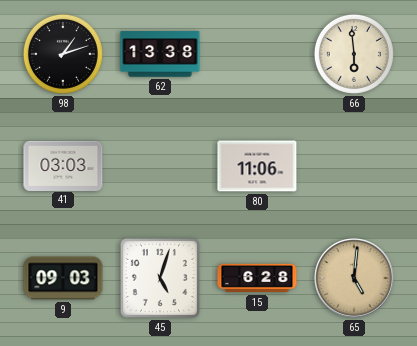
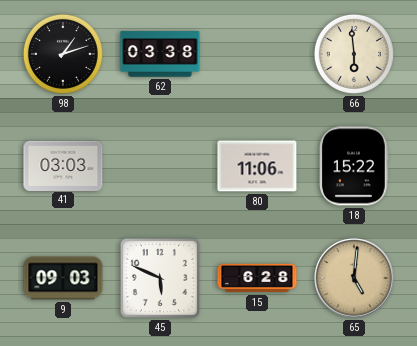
62: 13:38 -> 03:38 (160, 54)
18: none -> 15:22 (355, 166)
45: 5:03 -> 5:49 (160, 278)
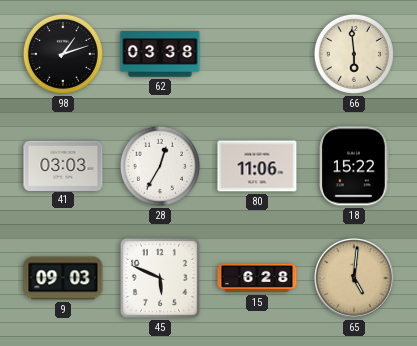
28: none -> 12:35 (160, 166)
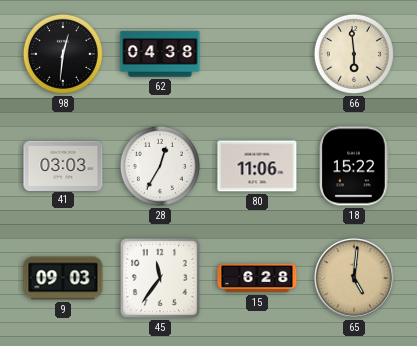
98: 1:12 -> 12:31 (63, 54)
62: 03:38 -> 04:38 (160, 54)
45: 5:49 -> 11:36 (160, 278)
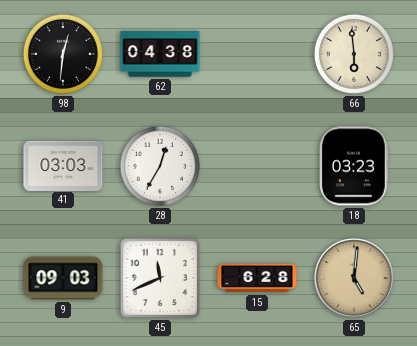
80: 11:06 -> none (257, 166)
18: 15:22 -> 03:23 (355, 166)
45: 11:36 -> 11:41 (160, 278)
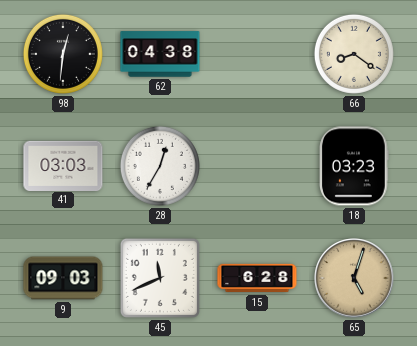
66: 5:59 -> 8:21 (354, 54)
65: 5:01 -> 5:03 (354, 278)
